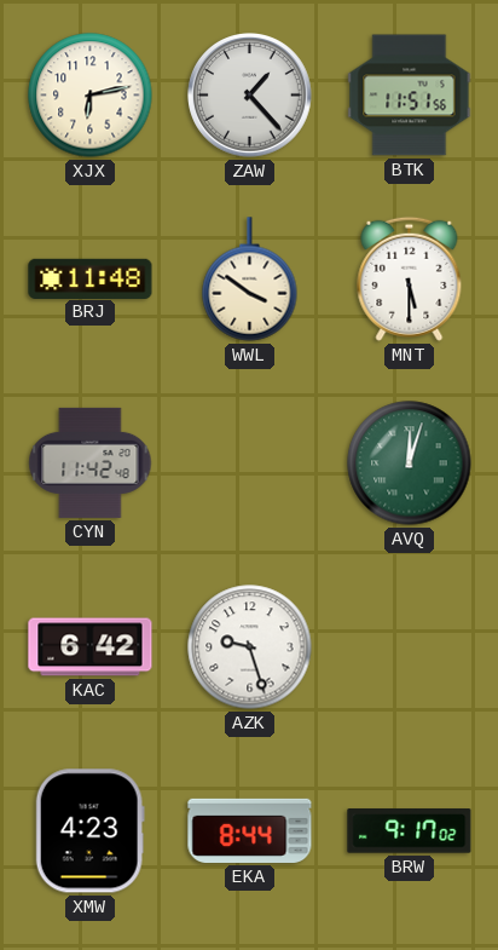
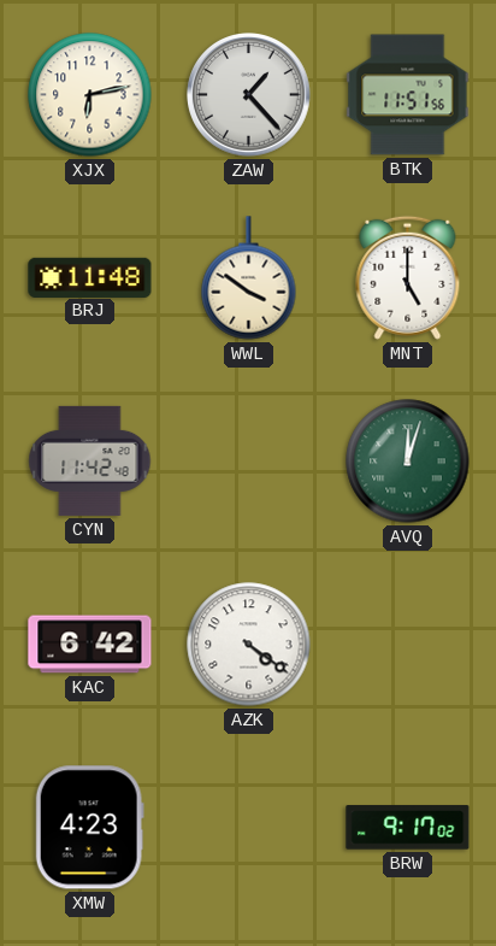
MNT: 5:30 -> 5:00 (408, 277)
AZK: 9:27 -> 4:21 (249, 645)
EKA: 8:44 -> none (250, 830)
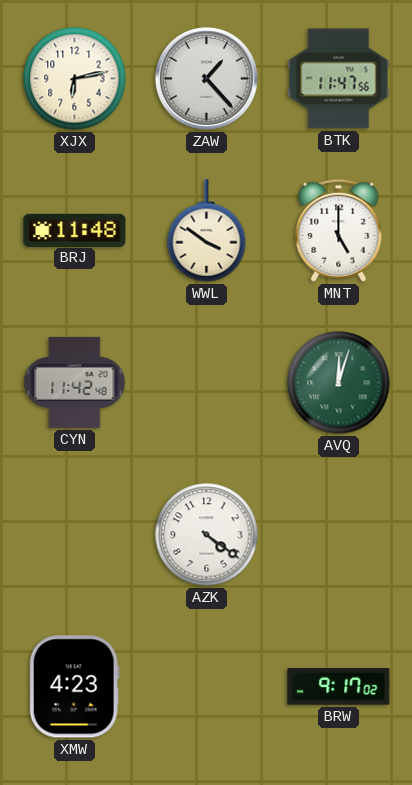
BTK: 11:51 -> 11:47 (339, 79)
KAC: 6:42 -> none (90, 645)
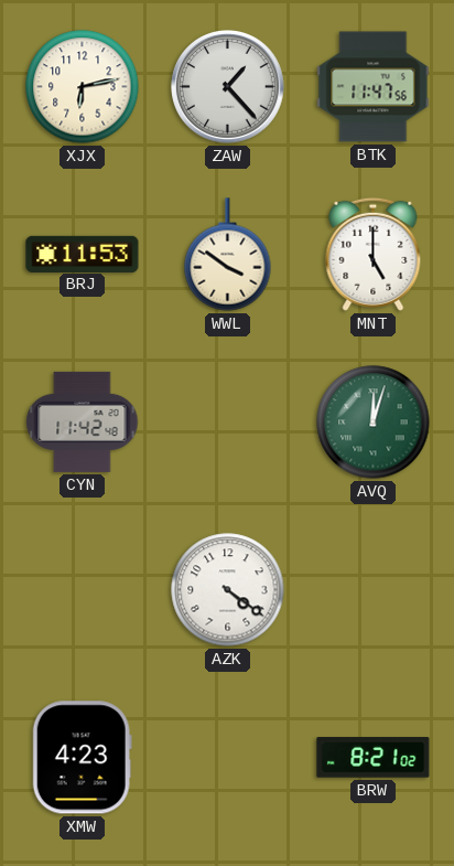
BRJ: 11:48 -> 11:53 (83, 254)
BRW: 9:17 -> 8:21 (374, 758)
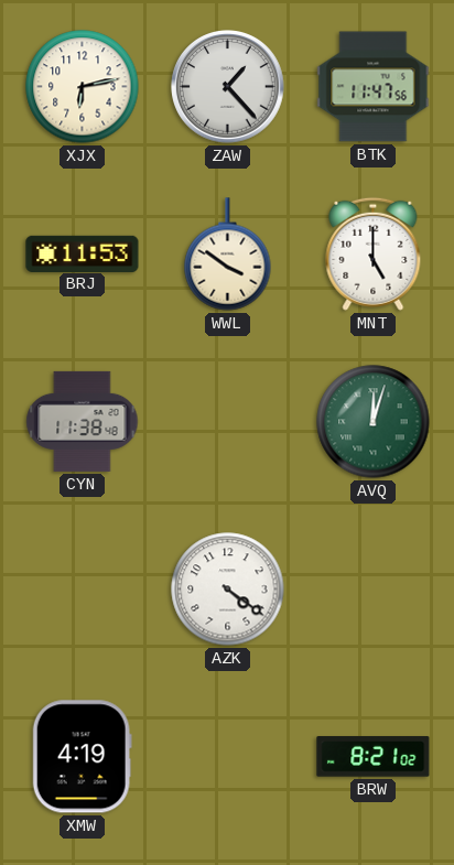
CYN: 11:42 -> 11:38 (83, 421)
XMW: 4:23 -> 4:19 (82, 757)
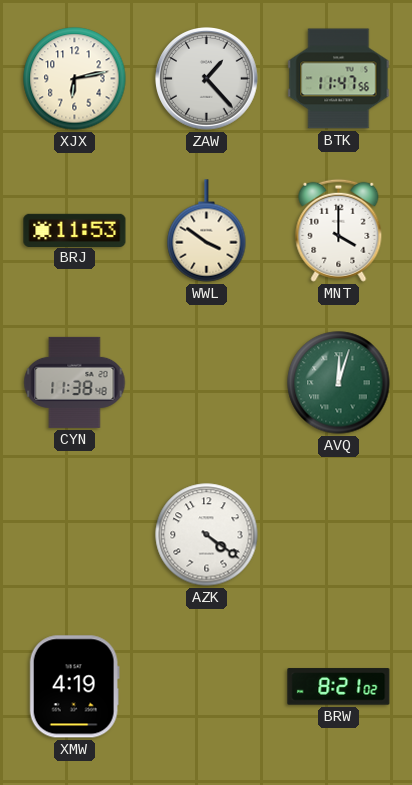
MNT: 5:00 -> 4:00 (339, 230)
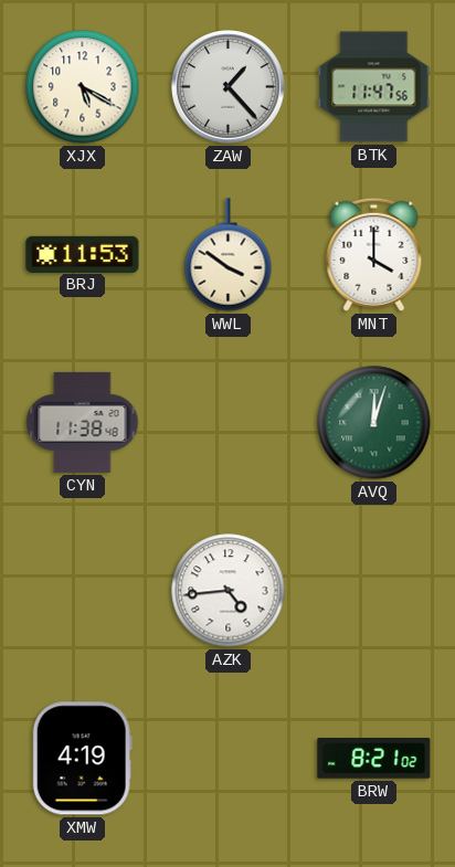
XJX: 6:13 -> 5:20 (83, 87)
AZK: 4:21 -> 4:44 (229, 591)
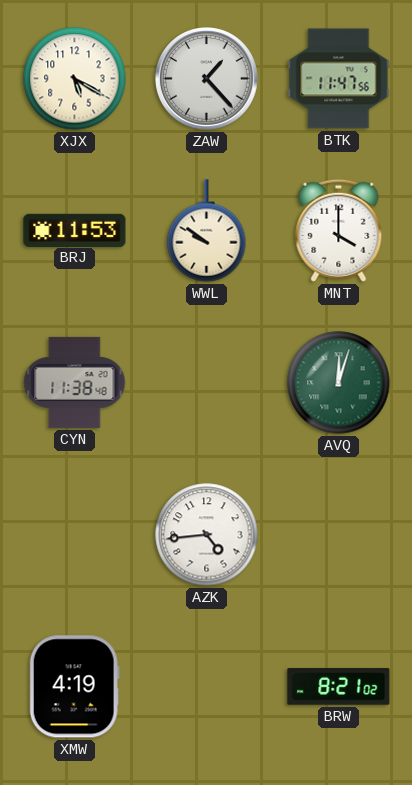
WWL: 3:51 -> 9:51 (207, 231)
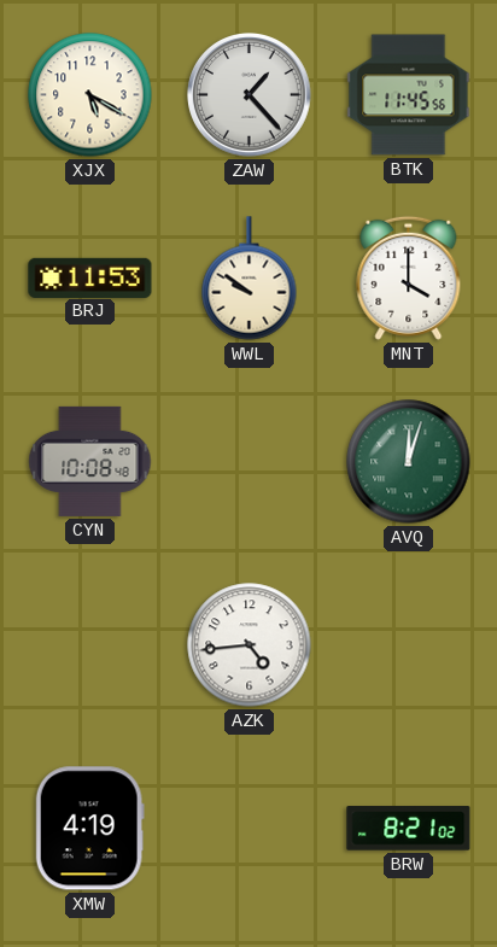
BTK: 11:47 -> 11:45 (409, 95)
CYN: 11:38 -> 10:08 (90, 461)
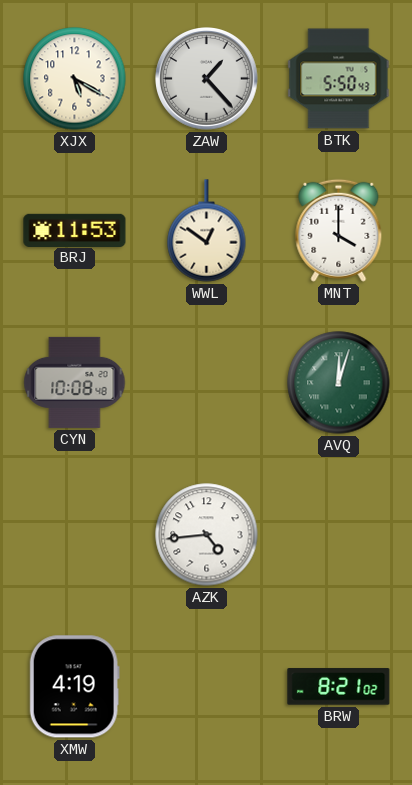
BTK: 11:45 -> 5:50 (339, 79)
WWL: 9:51 -> 12:51 (207, 231)
